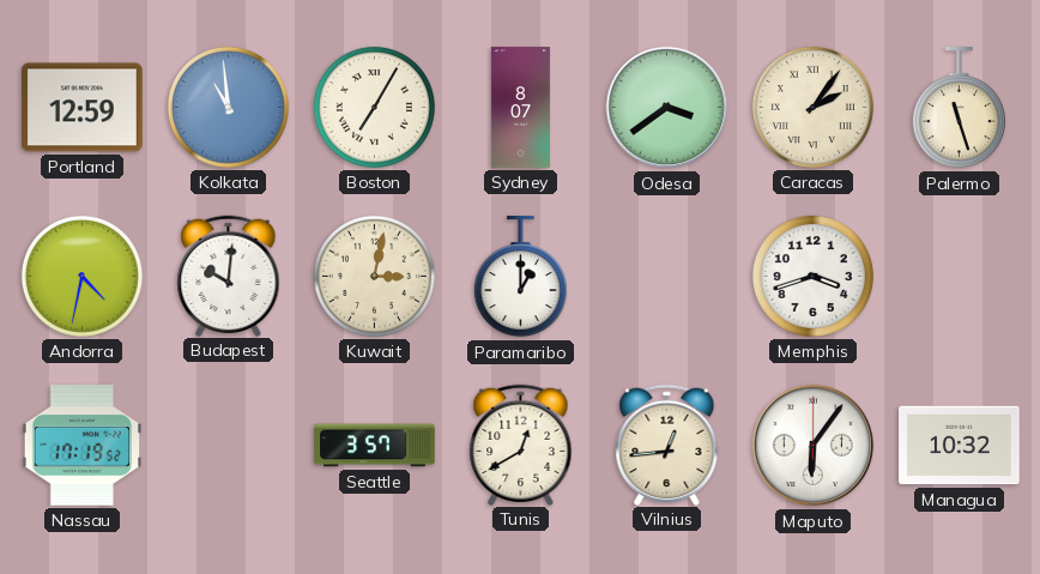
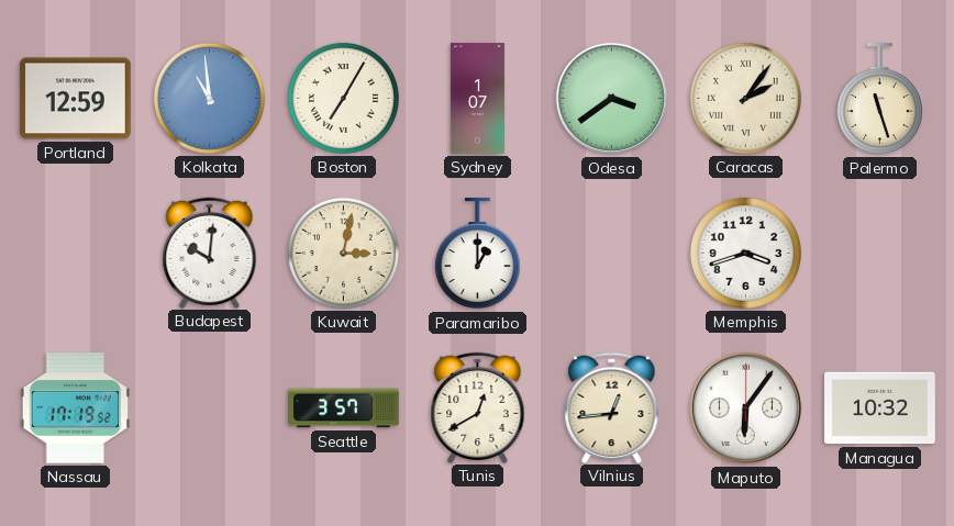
Sydney: 8:07 -> 1:07 (477, 99)
Andorra: 4:32 -> none (81, 276)
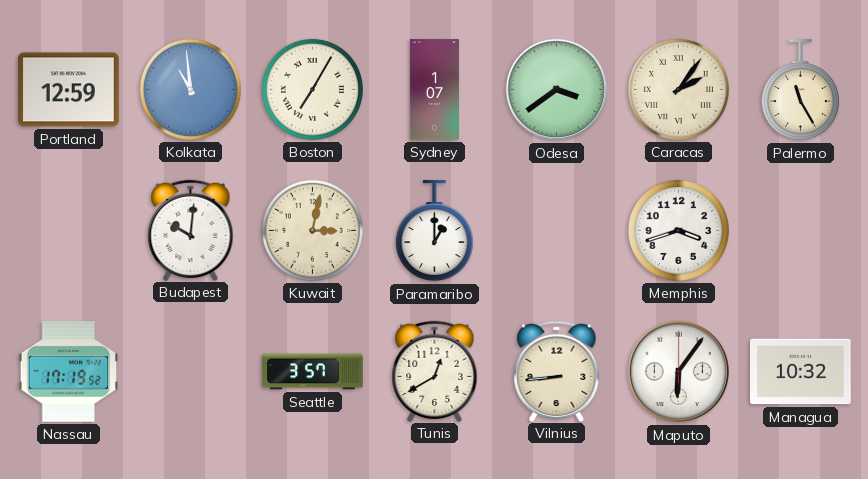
Palermo: 11:27 -> 11:25 (800, 90)
Vilnius: 12:44 -> 8:44 (557, 371)
